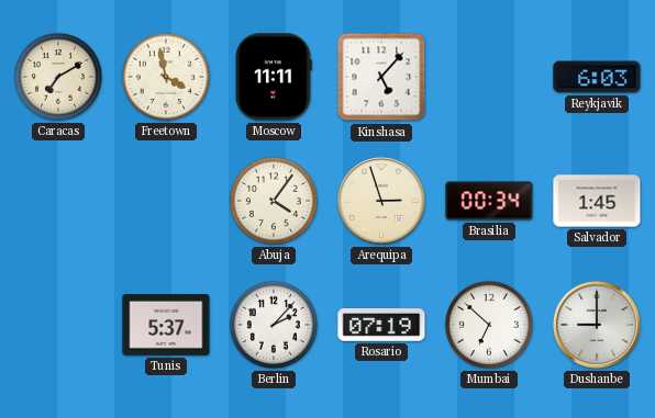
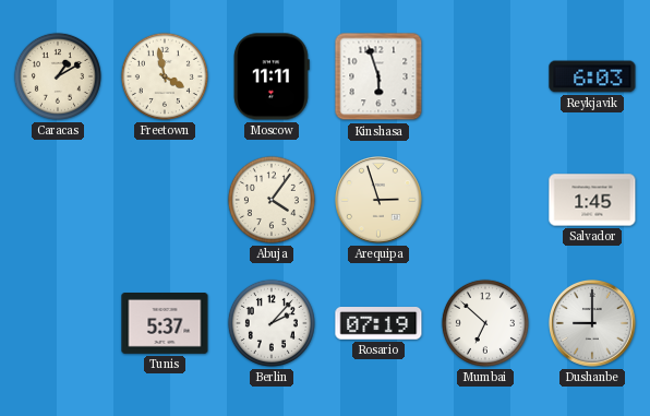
Caracas: 7:10 -> 1:10 (58, 76)
Kinshasa: 5:07 -> 5:57 (378, 76)
Brasilia: 00:34 -> none (489, 201)
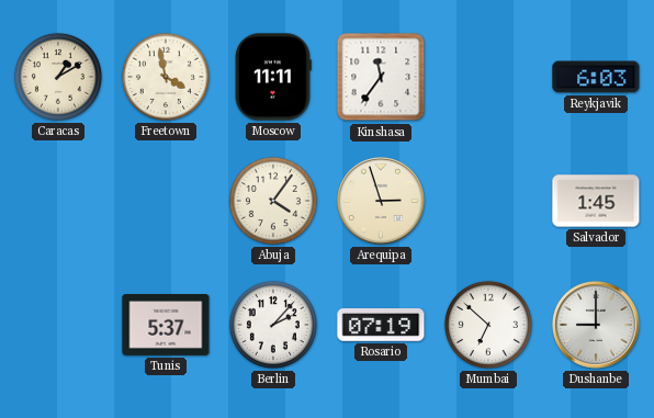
Kinshasa: 5:57 -> 11:36 (381, 77)
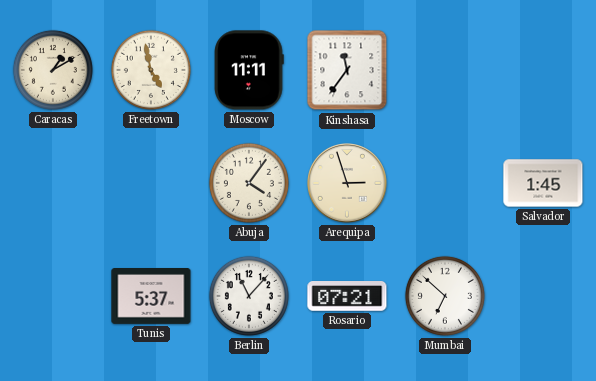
Freetown: 3:58 -> 4:58 (151, 70)
Reykjavik: 6:03 -> none (596, 77)
Berlin: 2:07 -> 11:07 (249, 296)
Rosario: 07:19 -> 07:21 (347, 297)
Dushanbe: 9:00 -> none (597, 326)
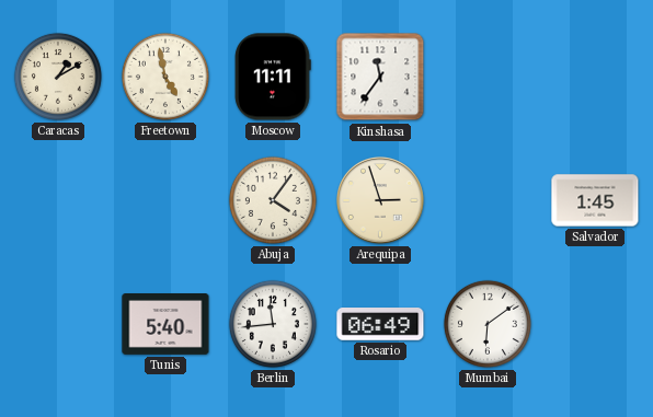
Tunis: 5:37 -> 5:40 (165, 325)
Berlin: 11:07 -> 11:44 (273, 324)
Rosario: 07:21 -> 06:49 (380, 325)
Mumbai: 6:52 -> 6:09 (488, 324)
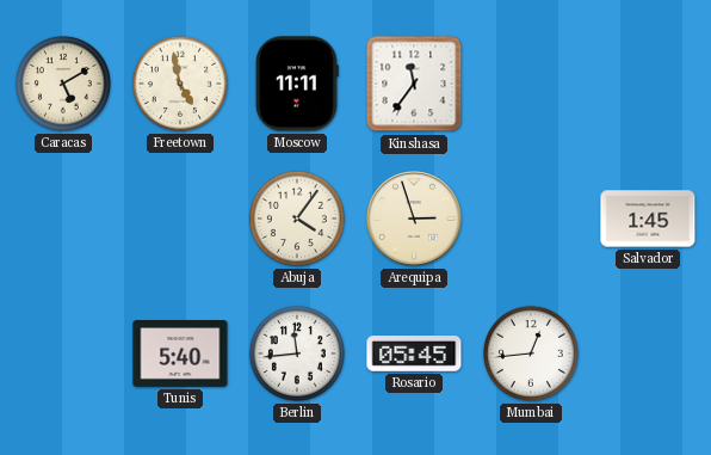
Caracas: 1:10 -> 5:10 (63, 84)
Rosario: 06:49 -> 05:45 (414, 355)
Mumbai: 6:09 -> 12:44 (531, 353)
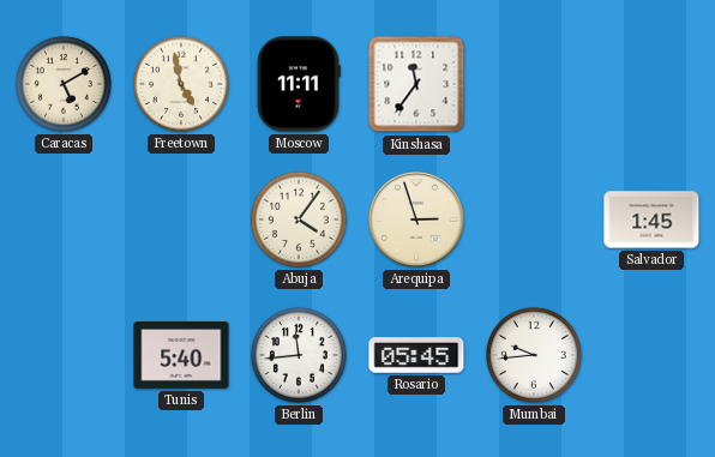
Mumbai: 12:44 -> 9:44 (534, 355)
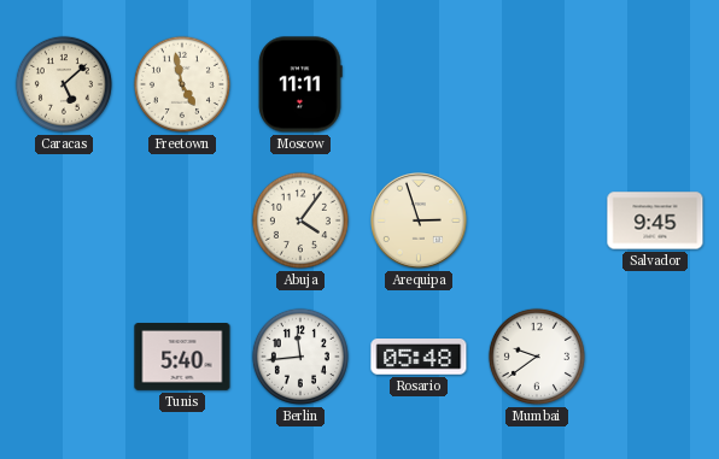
Caracas: 5:10 -> 5:08 (64, 84)
Kinshasa: 11:36 -> none (416, 84)
Salvador: 1:45 -> 9:45 (655, 220)
Rosario: 05:45 -> 05:48 (419, 358)
Mumbai: 9:44 -> 9:39 (537, 357)
